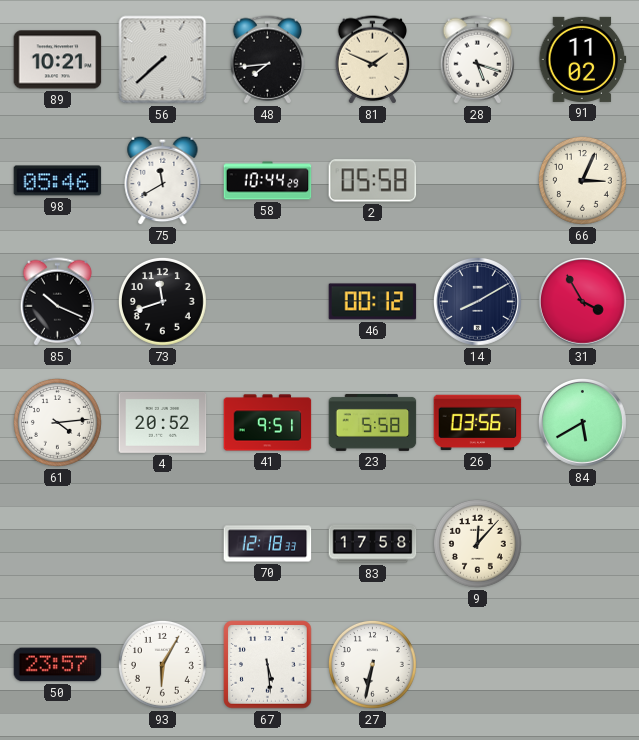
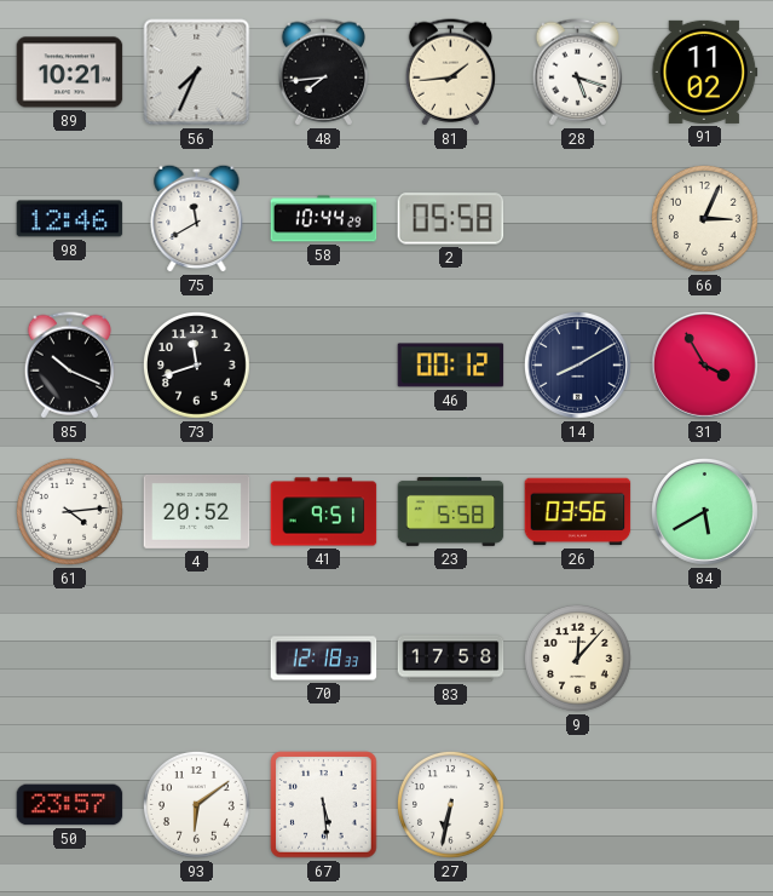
56: 7:38 -> 7:34 (197, 73)
81: 1:49 -> 1:44 (450, 73)
98: 05:46 -> 12:46 (70, 219)
93: 6:05 -> 6:09 (196, 804)
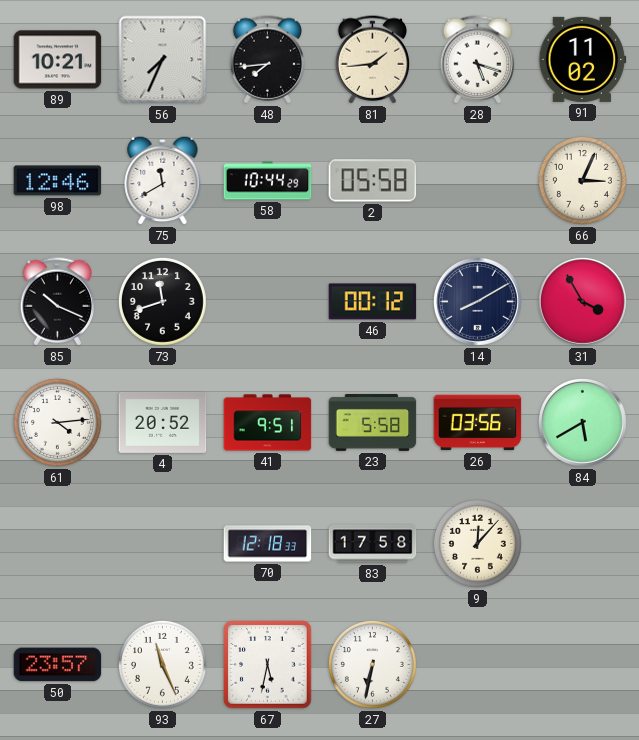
93: 6:09 -> 11:26 (162, 664)
67: 5:29 -> 5:32 (268, 665)
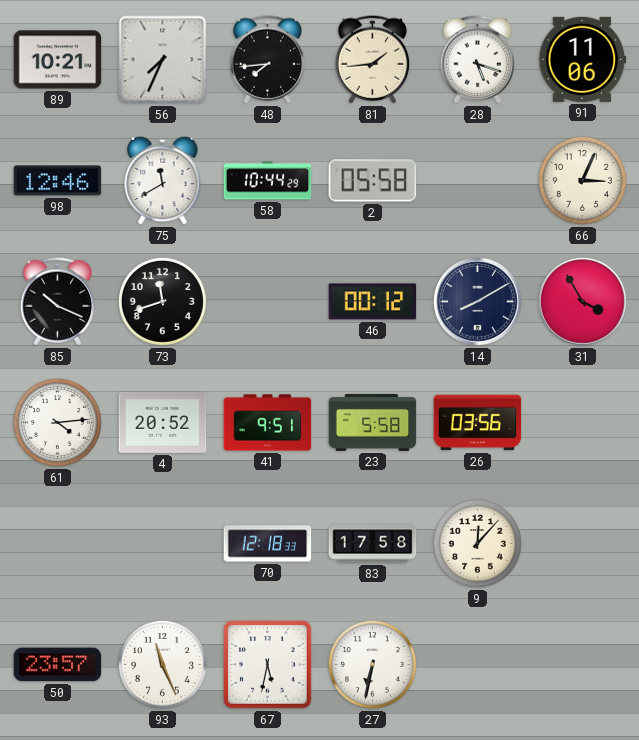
91: 11:02 -> 11:06 (583, 59)
84: 5:40 -> none (583, 423)
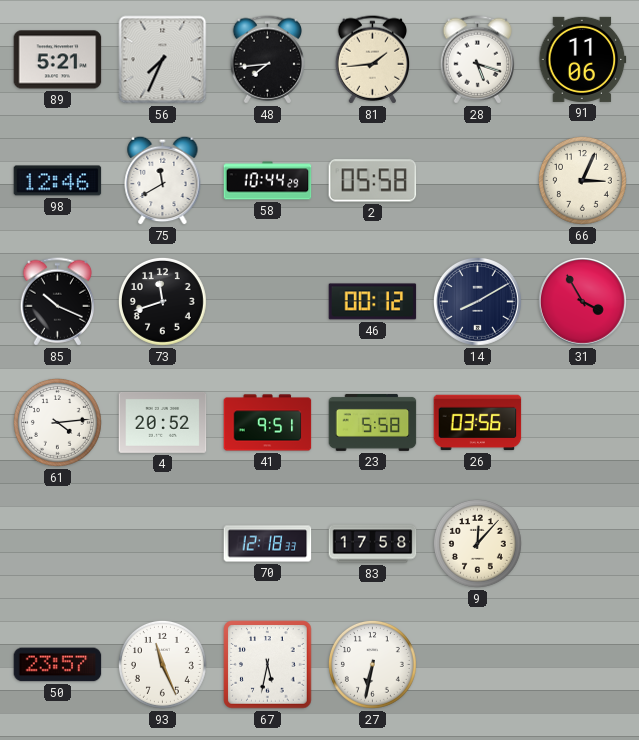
89: 10:21 -> 5:21 (58, 60)
